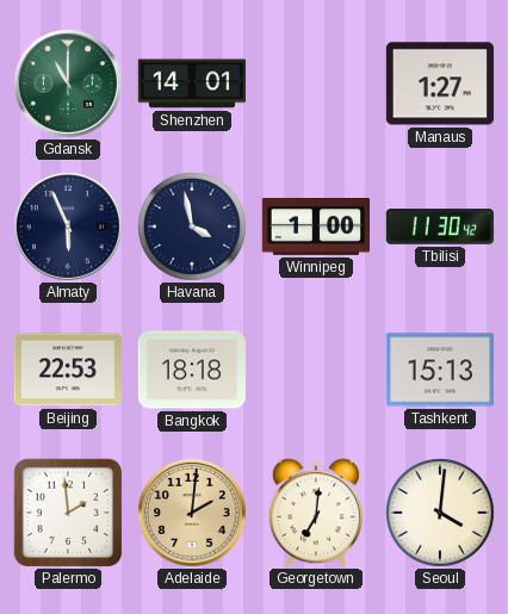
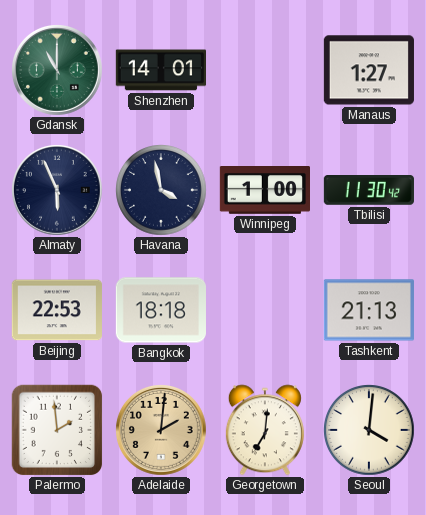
Tashkent: 15:13 -> 21:13 (369, 310)
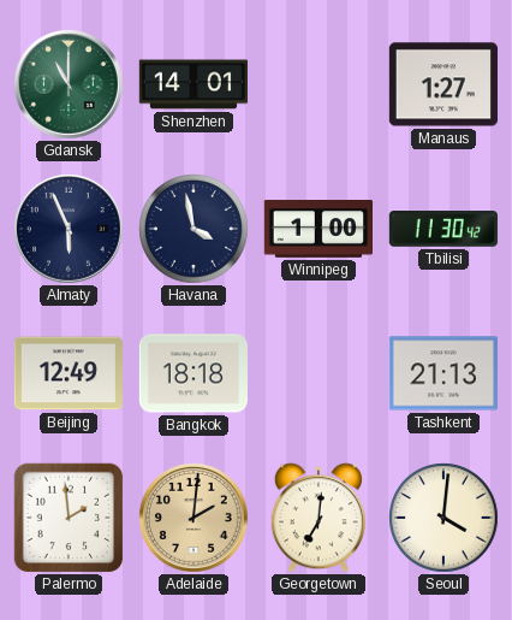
Beijing: 22:53 -> 12:49 (69, 373)
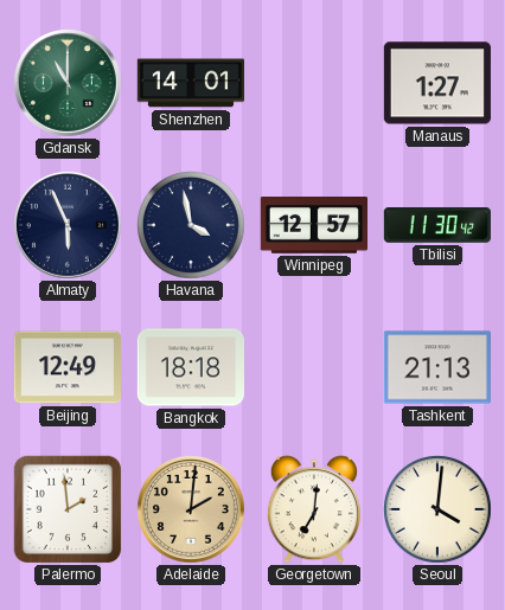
Winnipeg: 1:00 -> 12:57 (313, 226)
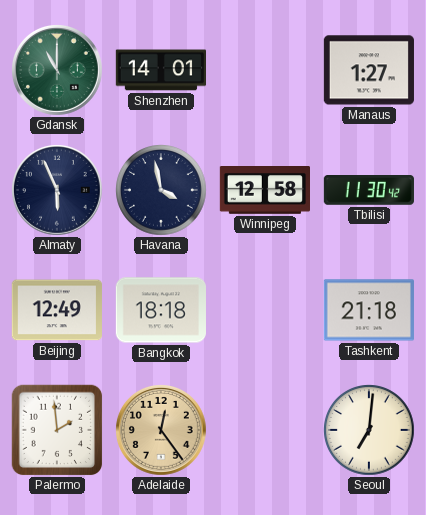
Winnipeg: 12:57 -> 12:58 (264, 191)
Tashkent: 21:13 -> 21:18 (369, 310)
Adelaide: 2:01 -> 12:24 (162, 431)
Georgetown: 7:01 -> none (314, 509)
Seoul: 4:01 -> 7:01 (370, 431)
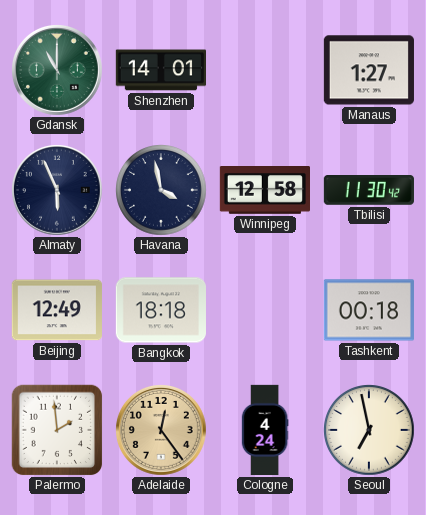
Tashkent: 21:18 -> 00:18 (369, 310)
Cologne: none -> 4:24 (265, 430)
Seoul: 7:01 -> 6:58 (370, 431)
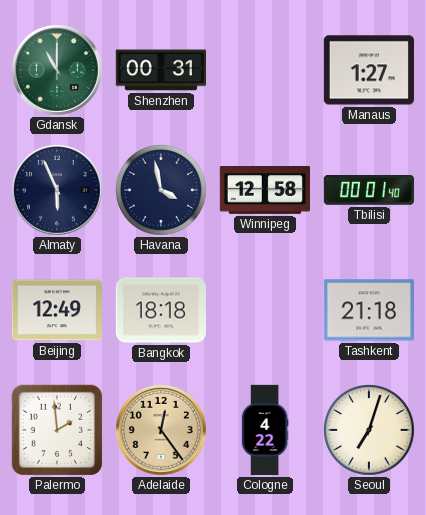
Shenzhen: 14:01 -> 00:31 (160, 70)
Tbilisi: 11:30 -> 00:01 (369, 191)
Tashkent: 00:18 -> 21:18 (369, 310)
Cologne: 4:24 -> 4:22 (265, 430)
Seoul: 6:58 -> 7:03 (370, 431)
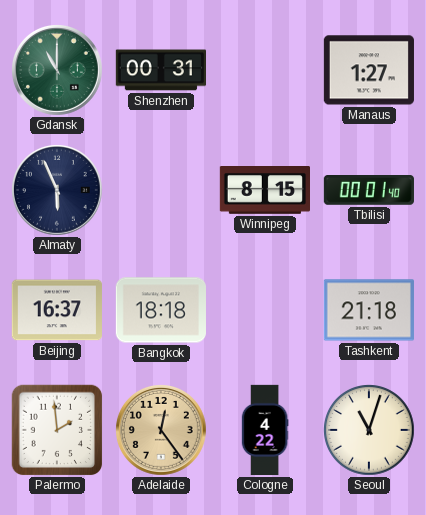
Havana: 3:58 -> none (162, 191)
Winnipeg: 12:58 -> 8:15 (264, 191)
Beijing: 12:49 -> 16:37 (57, 310)
Seoul: 7:03 -> 11:03 (370, 431)
